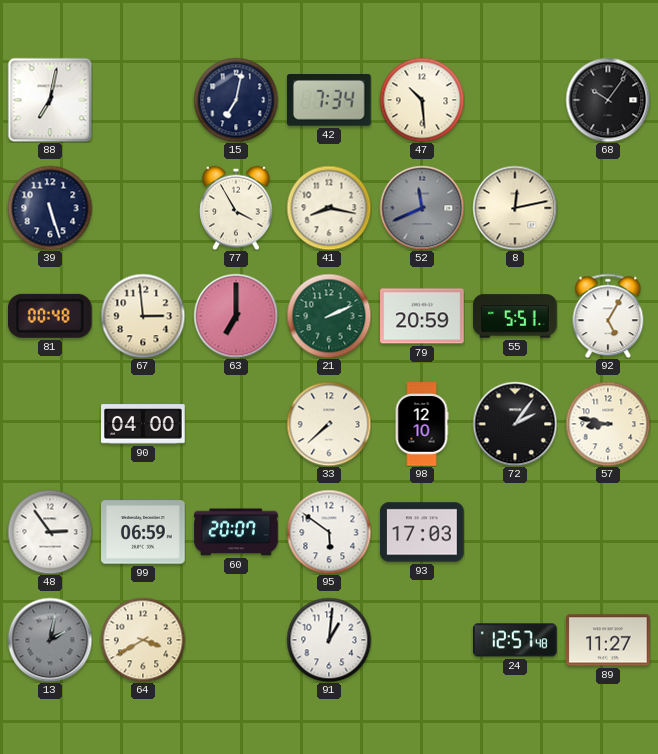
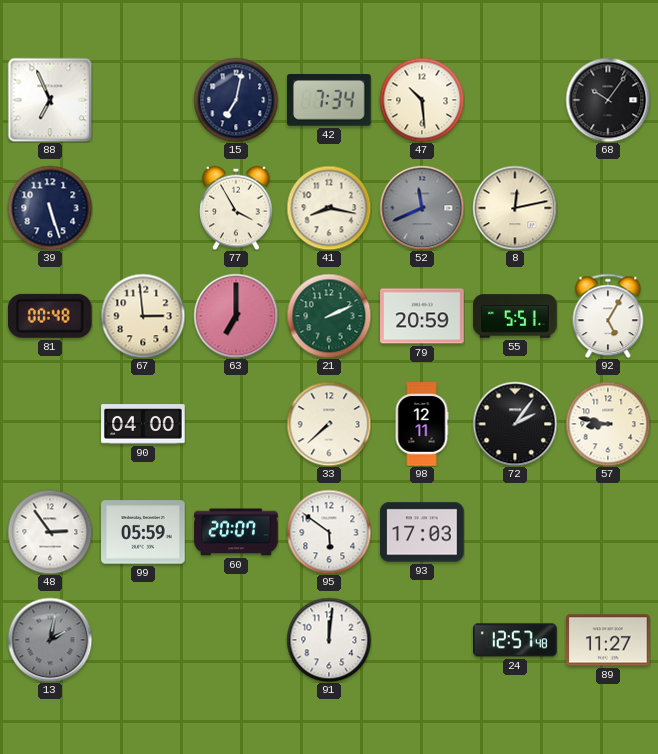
88: 7:02 -> 6:56 (50, 100)
98: 12:10 -> 12:11 (422, 424)
99: 06:59 -> 05:59 (143, 532)
64: 3:40 -> none (143, 640)
91: 1:01 -> 12:01 (329, 640)
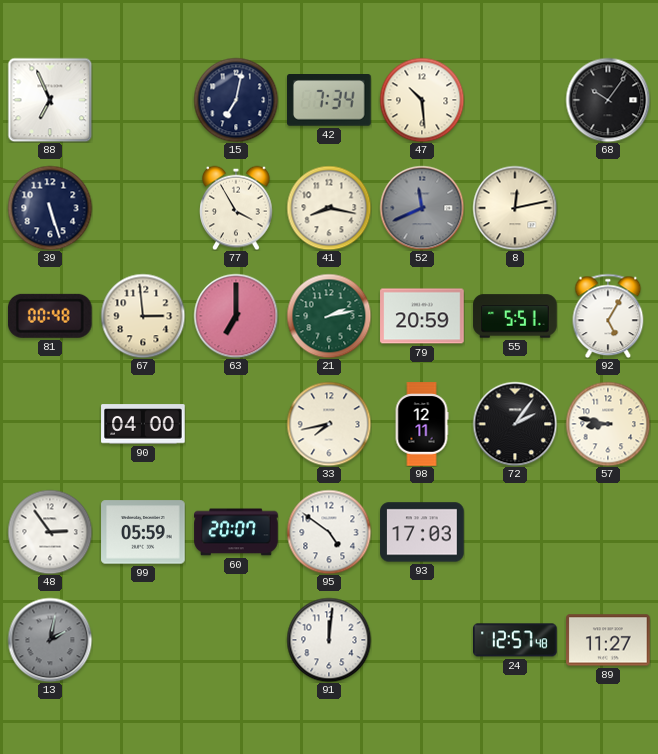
21: 2:11 -> 2:13 (329, 316)
33: 7:38 -> 7:43 (329, 424)
95: 5:51 -> 4:51 (329, 532)
